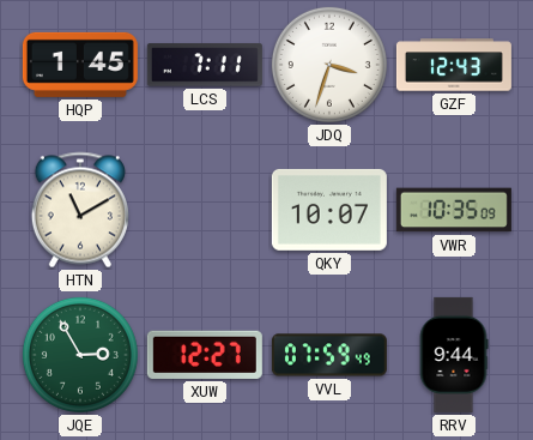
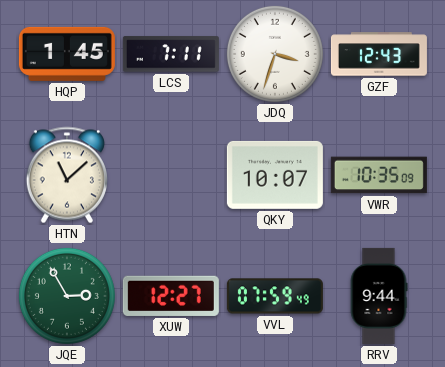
HTN: 11:10 -> 11:08 (67, 175)
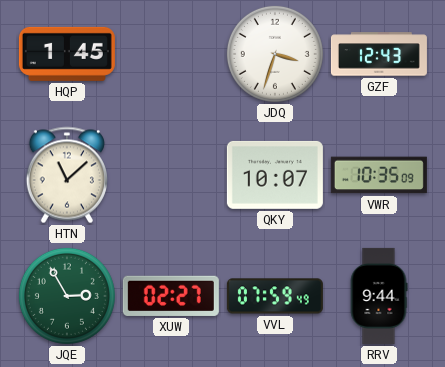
LCS: 7:11 -> none (171, 54)
XUW: 12:27 -> 02:27 (171, 296)
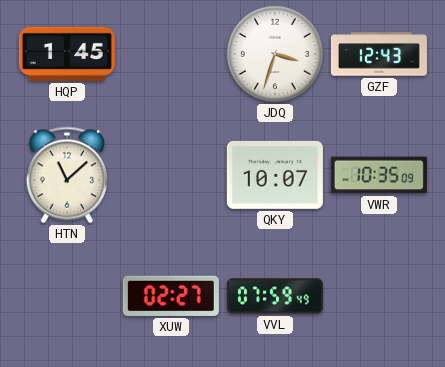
JQE: 2:55 -> none (67, 296)
RRV: 9:44 -> none (379, 296)
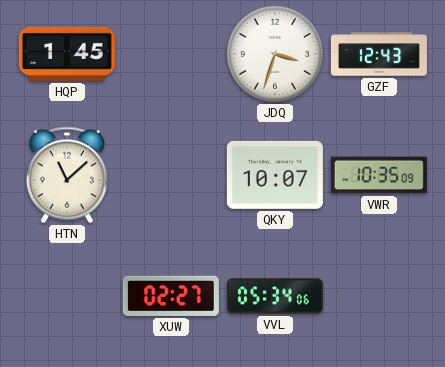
VVL: 07:59 -> 05:34 (275, 296)
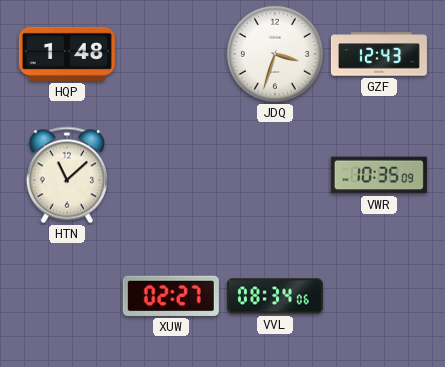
HQP: 1:45 -> 1:48 (67, 54)
QKY: 10:07 -> none (275, 175)
VVL: 05:34 -> 08:34 (275, 296)
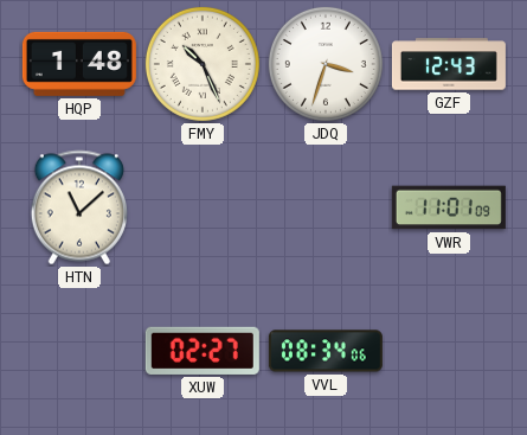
FMY: none -> 10:26 (203, 64)
VWR: 10:35 -> 11:01 (449, 207)
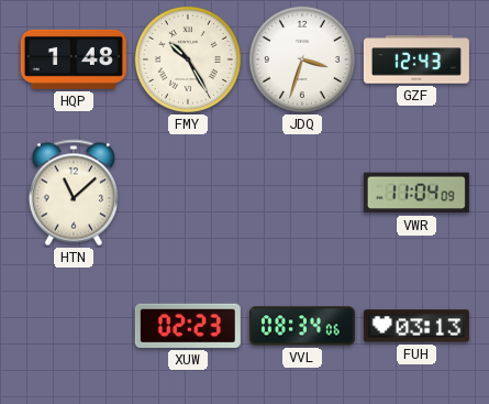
FMY: 10:26 -> 10:25 (188, 59)
VWR: 11:01 -> 11:04 (416, 193)
XUW: 02:27 -> 02:23 (188, 326)
FUH: none -> 03:13 (416, 326)
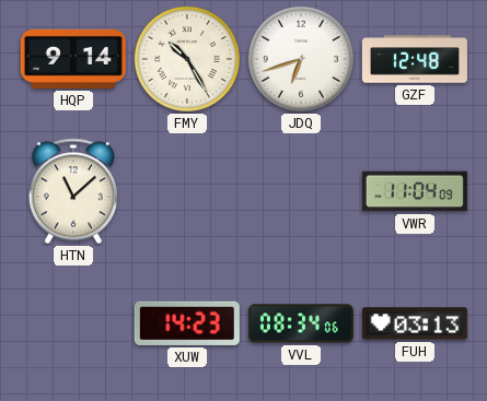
HQP: 1:48 -> 9:14 (73, 59)
JDQ: 3:33 -> 6:42 (301, 59)
GZF: 12:43 -> 12:48 (415, 59)
XUW: 02:23 -> 14:23 (187, 323)
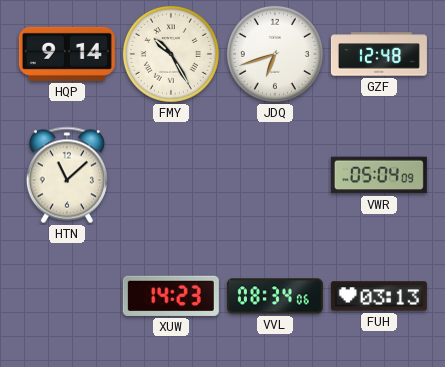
VWR: 11:04 -> 05:04 (379, 175)
